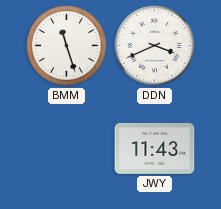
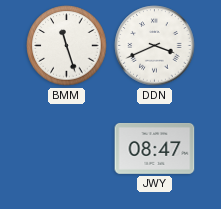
JWY: 11:43 -> 08:47 (155, 148)
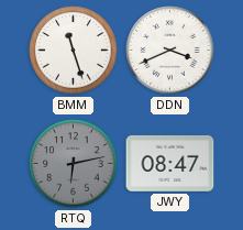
RTQ: none -> 6:13 (74, 164)
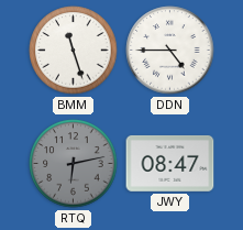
DDN: 3:41 -> 4:45 (170, 51)
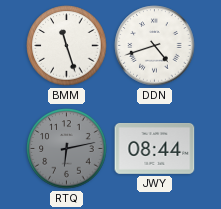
DDN: 4:45 -> 4:42 (155, 46)
JWY: 08:47 -> 08:44 (155, 148)
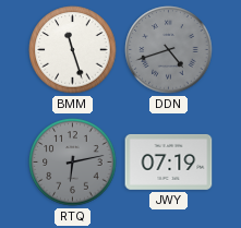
DDN dial: white -> grey (169, 50)
JWY: 08:44 -> 07:19 (169, 161)
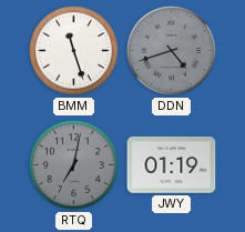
RTQ: 6:13 -> 7:02 (74, 165)
JWY: 07:19 -> 01:19 (172, 164)
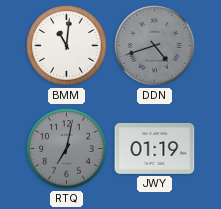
BMM: 11:27 -> 11:01 (67, 46)
